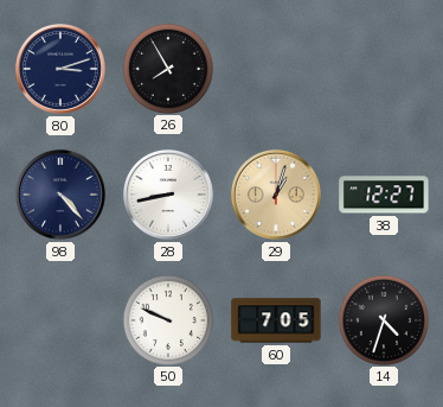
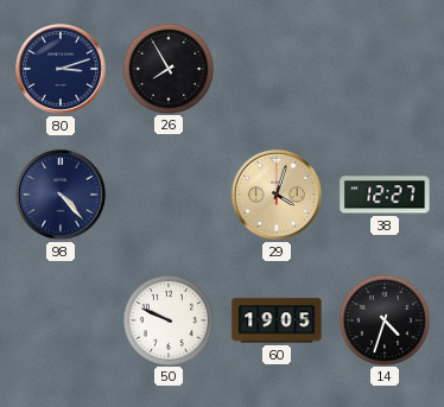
28: 8:43 -> none (168, 195)
29: 1:03 -> 4:03 (277, 195)
60: 7:05 -> 19:05 (277, 320)
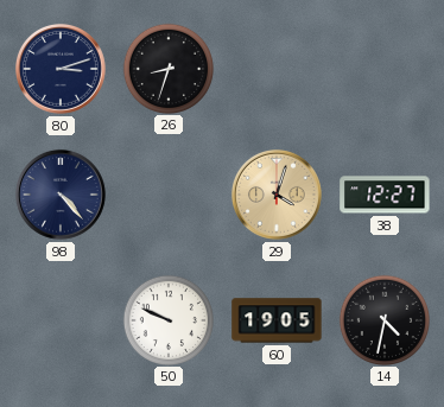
26: 7:55 -> 8:33 (167, 68)
14: 4:33 -> 4:32 (383, 319)
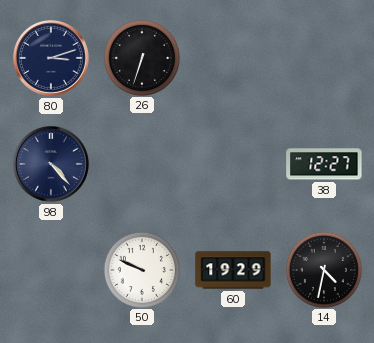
26: 8:33 -> 6:33 (141, 57)
29: 4:03 -> none (277, 195)
60: 19:05 -> 19:29 (233, 270)
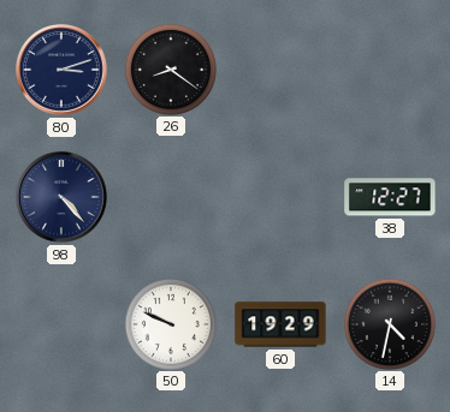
26: 6:33 -> 8:21 (170, 68)
